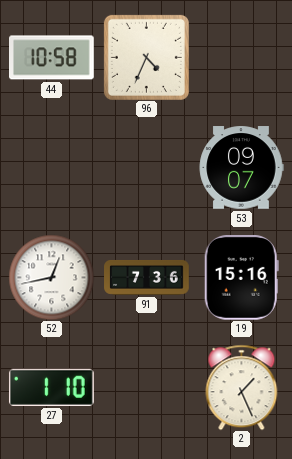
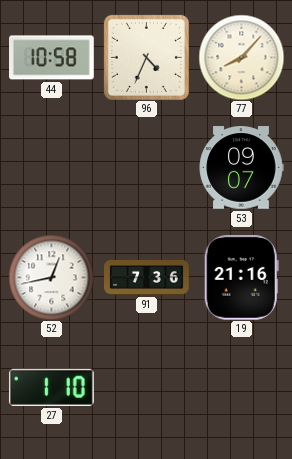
77: none -> 8:07 (241, 57)
19: 15:16 -> 21:16 (241, 278)
2: 1:26 -> none (242, 387)
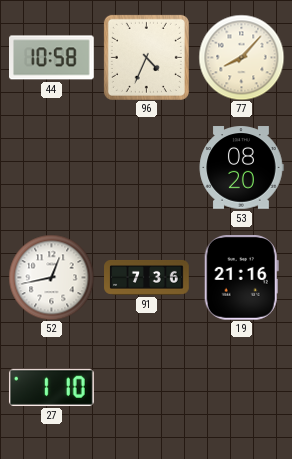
53: 09:07 -> 08:20 (241, 168)
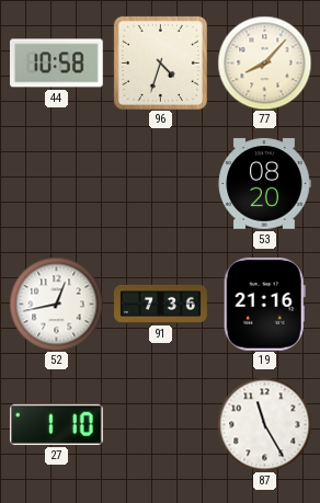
96: 4:34 -> 4:33 (160, 62)
87: none -> 11:25 (264, 424)
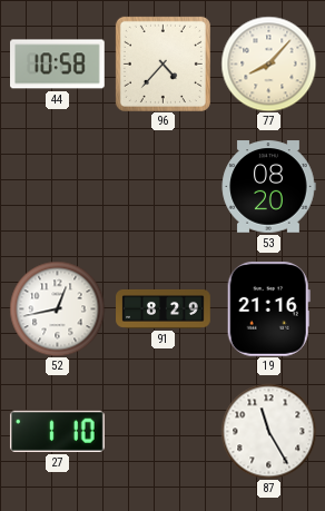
96: 4:33 -> 4:37 (162, 63)
91: 7:36 -> 8:29 (164, 308)
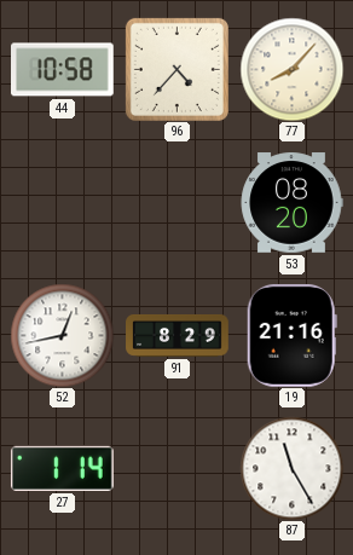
27: 1:10 -> 1:14 (62, 468)
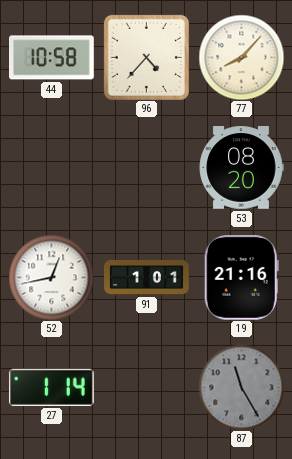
91: 8:29 -> 1:01 (147, 277)
87 dial: white -> grey (241, 387)
